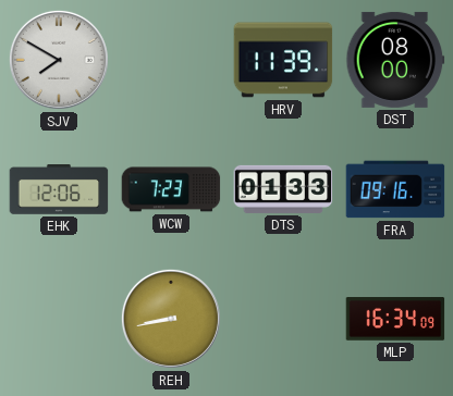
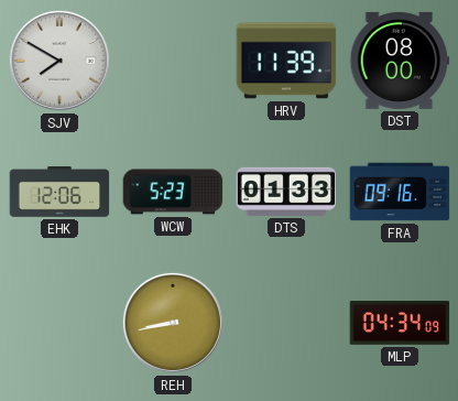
WCW: 7:23 -> 5:23 (173, 192)
MLP: 16:34 -> 04:34 (400, 323)
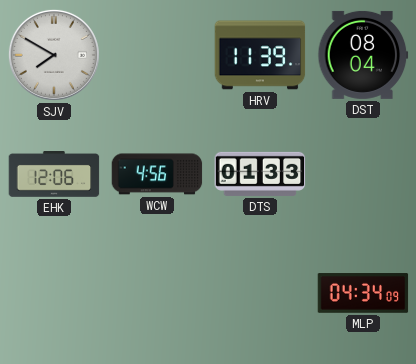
DST: 08:00 -> 08:04 (363, 55)
WCW: 5:23 -> 4:56 (157, 174)
FRA: 09:16 -> none (400, 192)
REH: 8:43 -> none (173, 323)
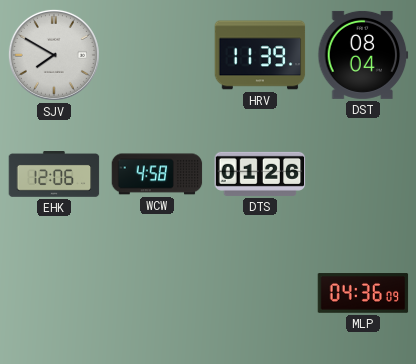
WCW: 4:56 -> 4:58 (157, 174)
DTS: 01:33 -> 01:26 (260, 174)
MLP: 04:34 -> 04:36 (363, 293)
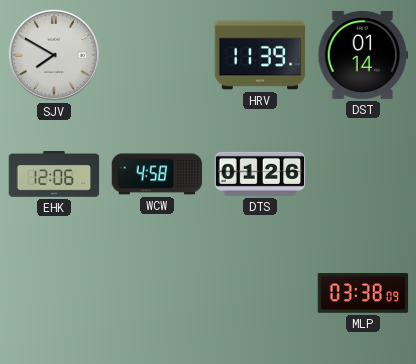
DST: 08:04 -> 01:14 (363, 55)
MLP: 04:36 -> 03:38 (363, 293)
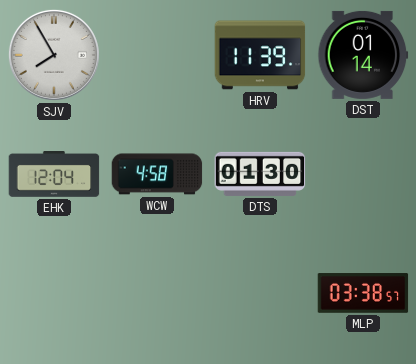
SJV: 7:50 -> 7:55 (54, 55)
EHK: 12:06 -> 12:04 (54, 175)
DTS: 01:26 -> 01:30 (260, 174)
MLP: 03:38:09 -> 03:38:57 (363, 293)
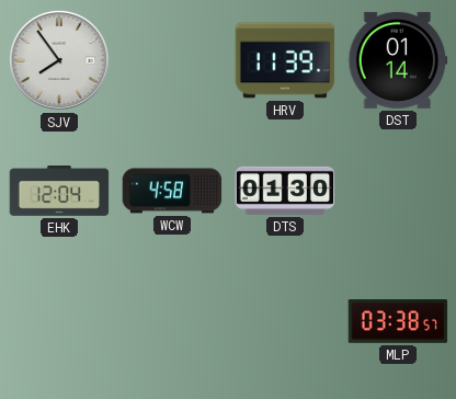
SJV: 7:55 -> 7:54 (59, 60)
